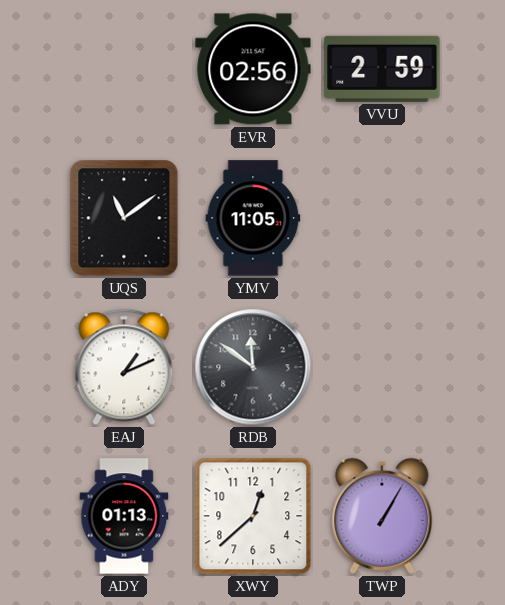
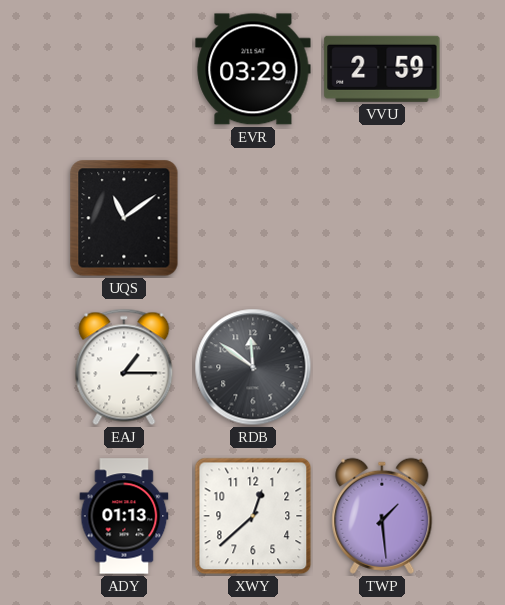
EVR: 02:56 -> 03:29 (253, 69)
YMV: 11:05 -> none (253, 218)
EAJ: 1:11 -> 1:15 (124, 367)
TWP: 1:05 -> 1:29 (382, 516)
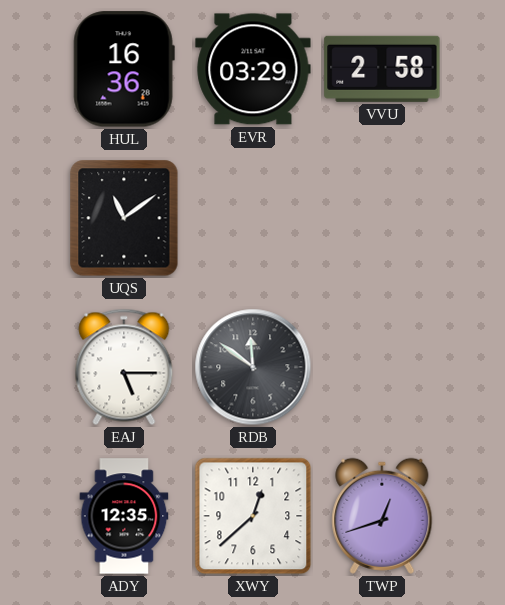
HUL: none -> 16:36 (124, 69)
VVU: 2:59 -> 2:58 (382, 69)
EAJ: 1:15 -> 5:15 (124, 367)
ADY: 01:13 -> 12:35 (124, 516)
TWP: 1:29 -> 12:42 (382, 516)
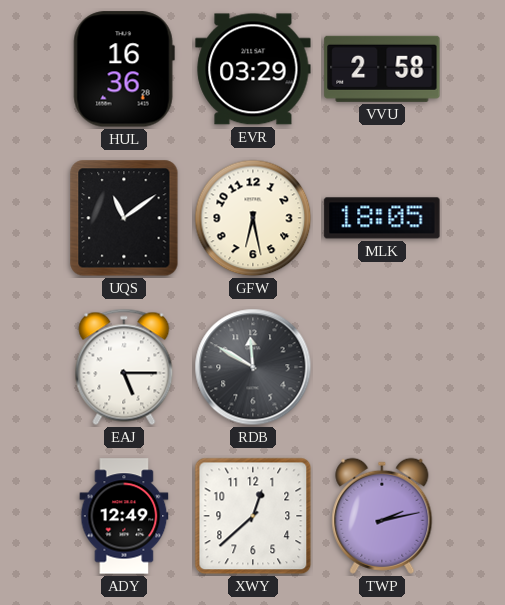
GFW: none -> 6:28 (253, 218)
MLK: none -> 18:05 (382, 218)
RDB: 11:51 -> 11:50 (253, 367)
ADY: 12:35 -> 12:49 (124, 516)
TWP: 12:42 -> 2:13 (382, 516)
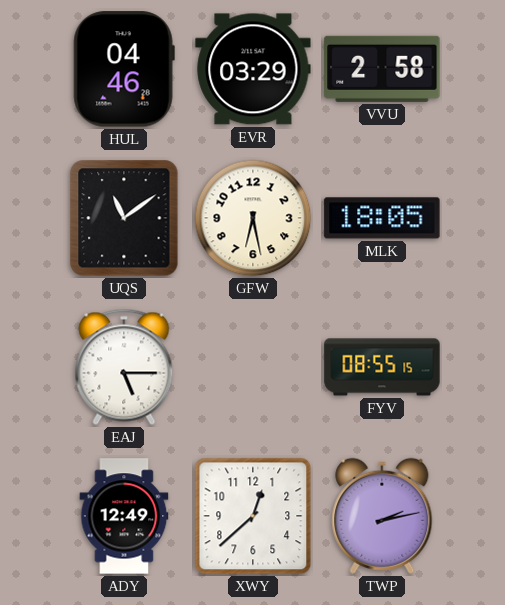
HUL: 16:36 -> 04:46 (124, 69)
RDB: 11:50 -> none (253, 367)
FYV: none -> 08:55 (382, 367)
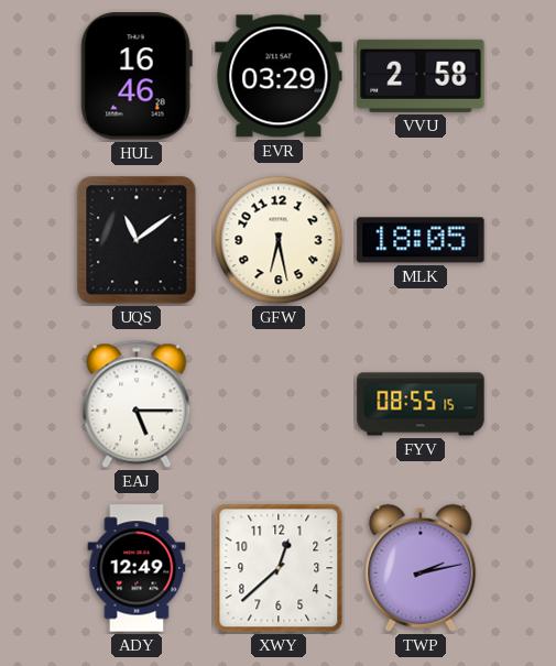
HUL: 04:46 -> 16:46 (137, 76)
